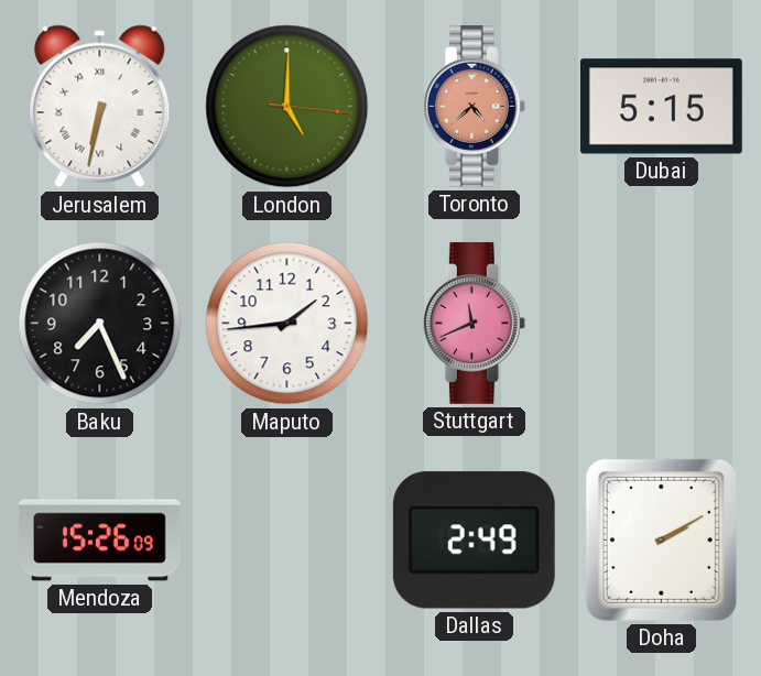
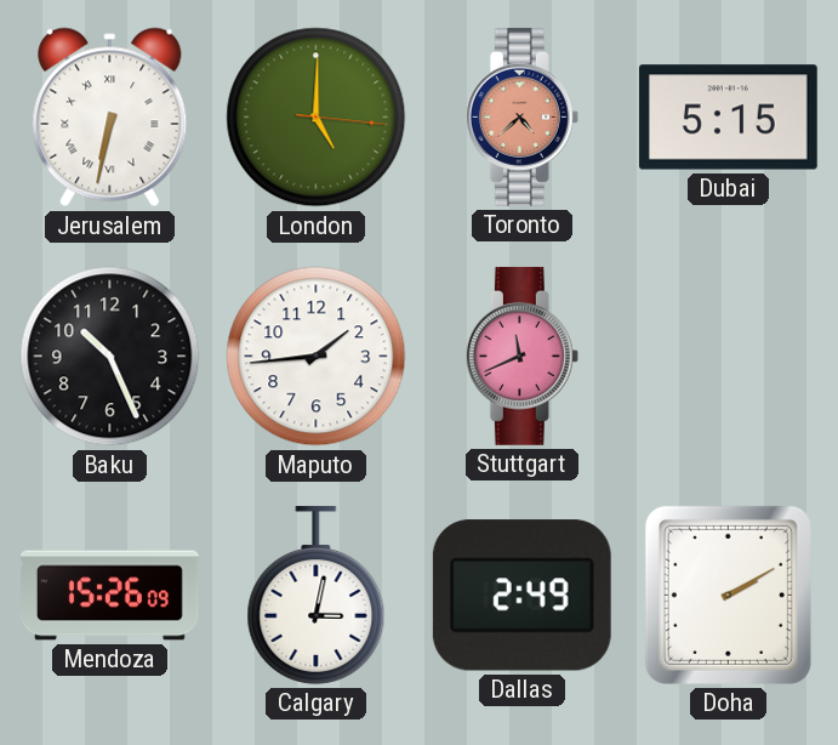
Baku: 7:26 -> 10:26 (110, 357)
Calgary: none -> 3:02 (317, 595)
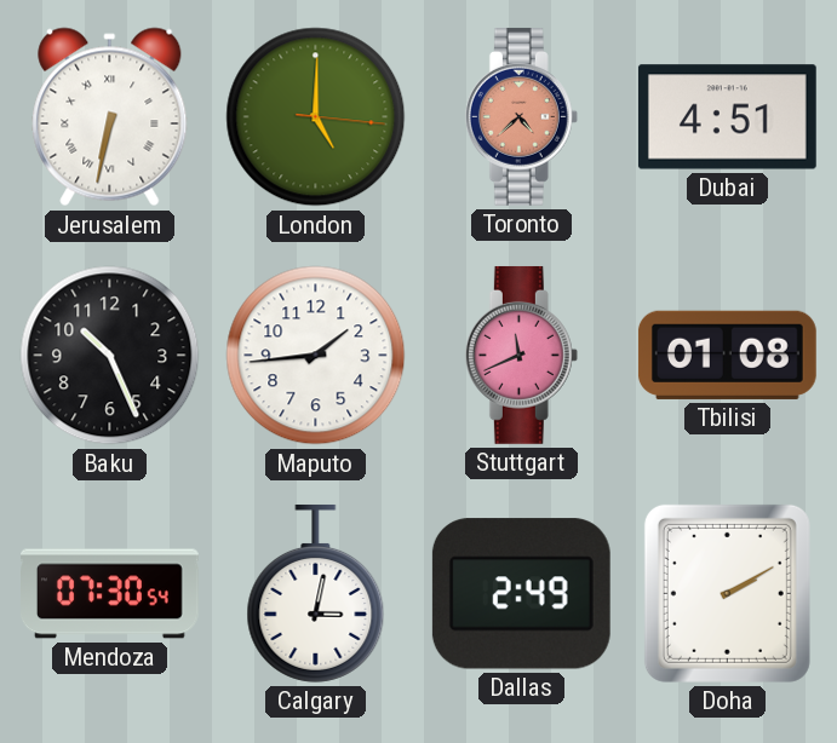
Dubai: 5:15 -> 4:51 (727, 117)
Tbilisi: none -> 01:08 (727, 355)
Mendoza: 15:26 -> 07:30 (110, 594)
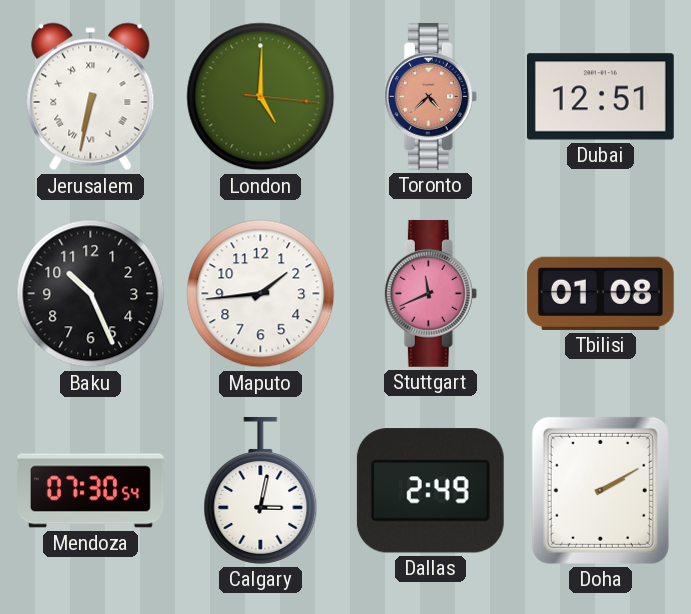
Dubai: 4:51 -> 12:51 (600, 97)
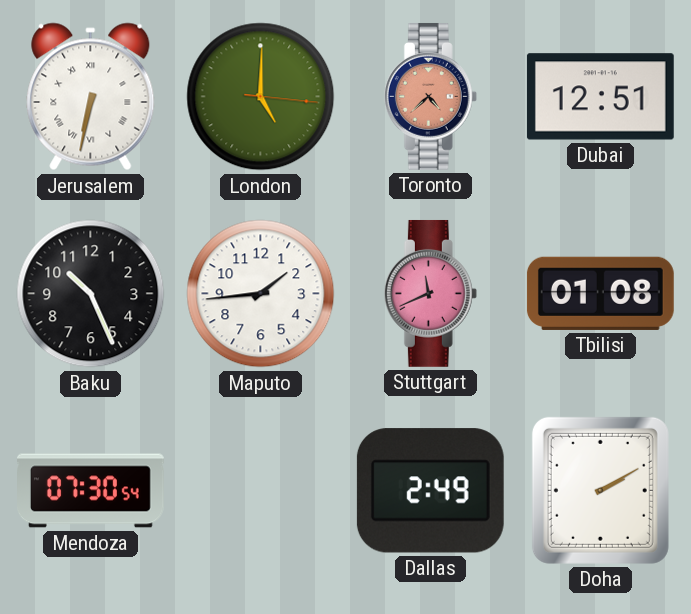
Calgary: 3:02 -> none (261, 490)
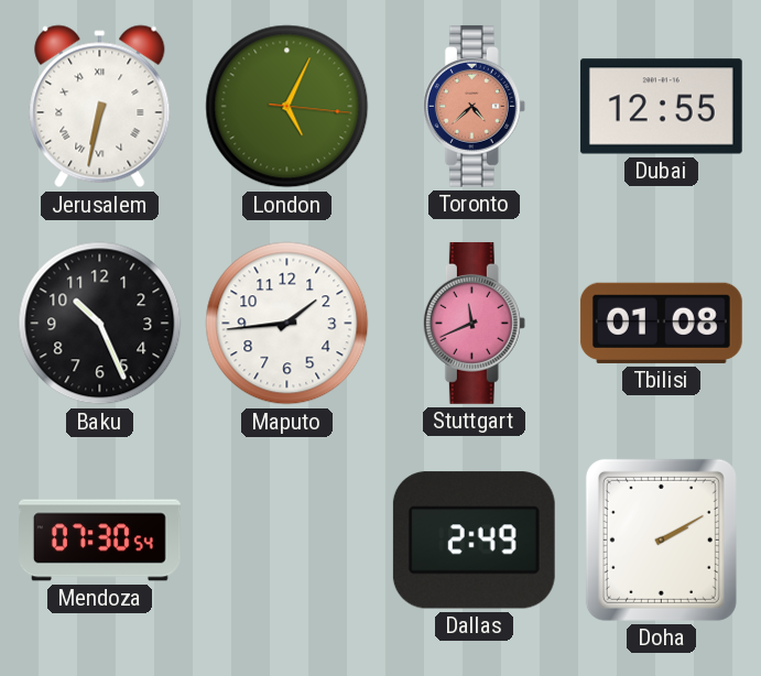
London: 5:00 -> 5:04 (287, 107)
Dubai: 12:51 -> 12:55 (661, 107)
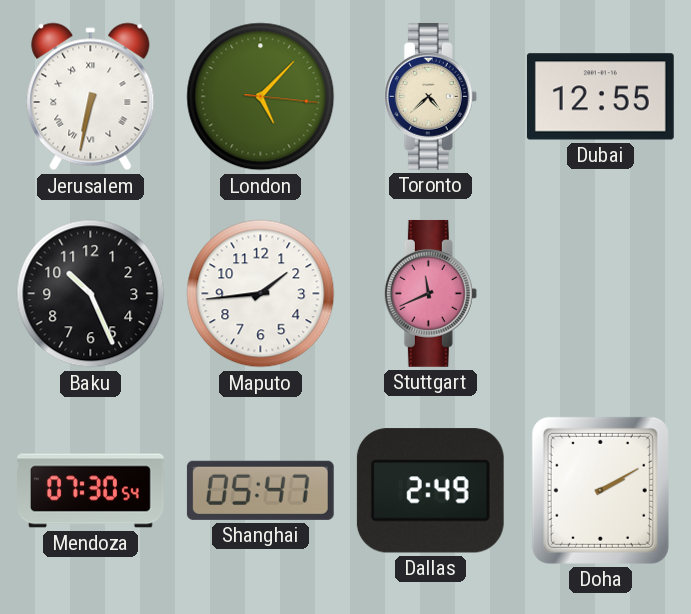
London: 5:04 -> 5:07 (261, 97)
Toronto dial: salmon -> cream (430, 96)
Tbilisi: 01:08 -> none (661, 323)
Shanghai: none -> 05:47 (260, 490)
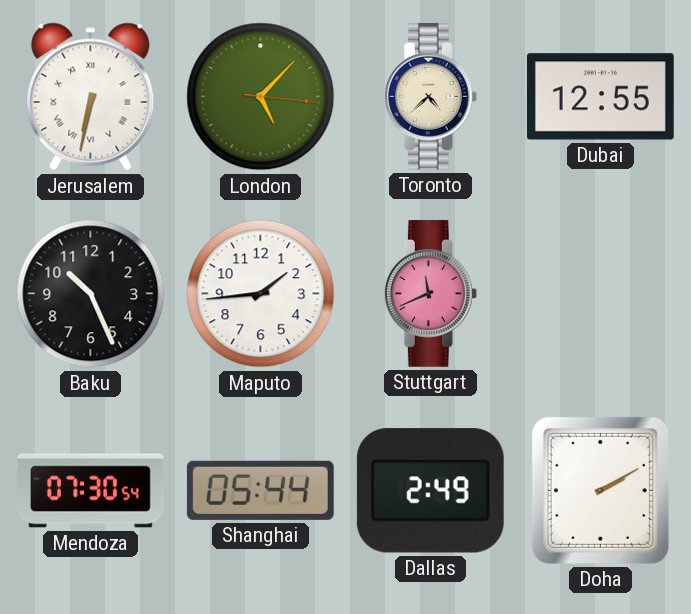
Shanghai: 05:47 -> 05:44 (260, 490)
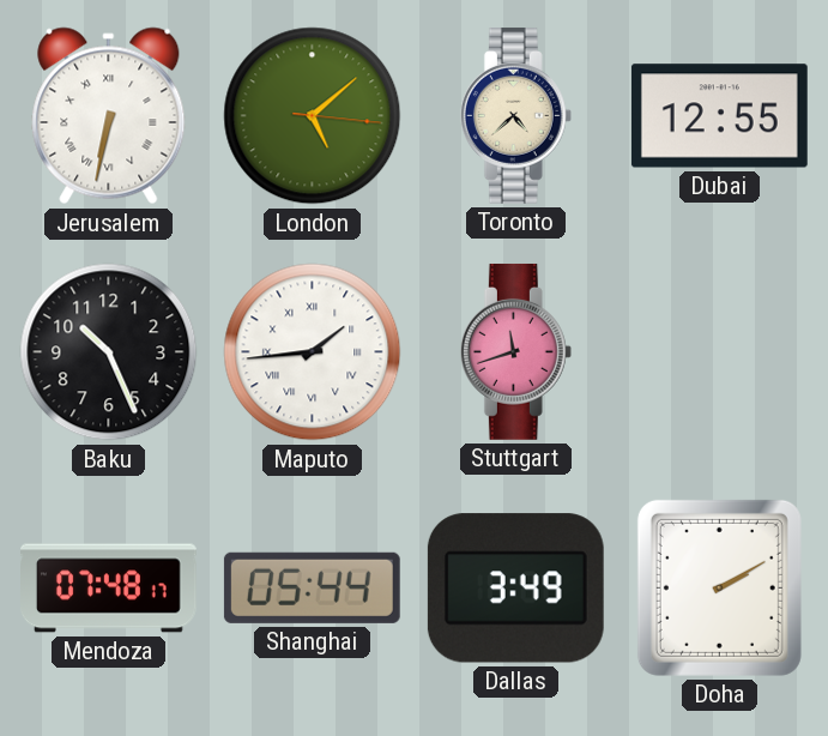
London: 5:07 -> 5:08 (313, 116)
Maputo numerals: Arabic -> Roman (313, 352)
Stuttgart: 11:41 -> 11:42 (515, 351)
Mendoza: 07:30 -> 07:48 (109, 589)
Dallas: 2:49 -> 3:49 (515, 589)
